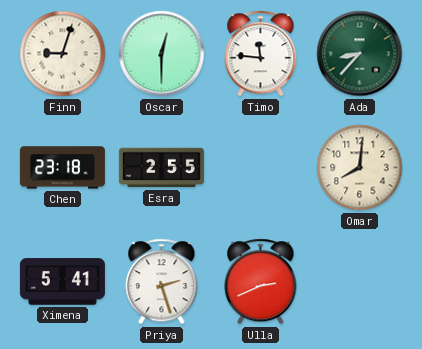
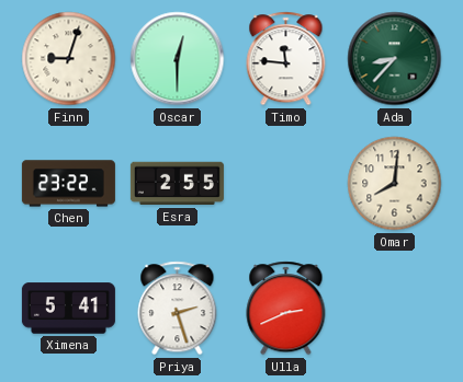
Chen: 23:18 -> 23:22 (68, 184)
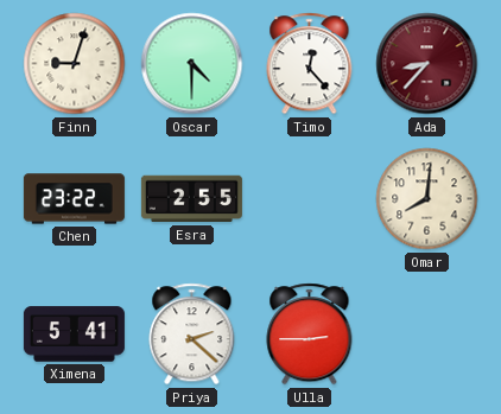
Oscar: 12:30 -> 4:30 (192, 64)
Timo: 11:46 -> 12:23 (310, 64)
Ada dial: green -> burgundy (427, 64)
Priya: 2:27 -> 2:22 (192, 335)
Ulla: 2:41 -> 2:45 (310, 335)
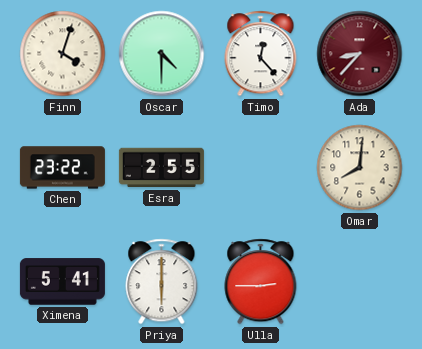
Finn: 9:03 -> 4:03 (63, 54)
Priya: 2:22 -> 6:00 (162, 282)
